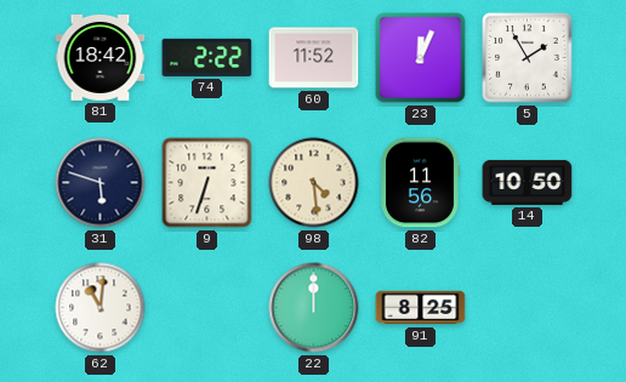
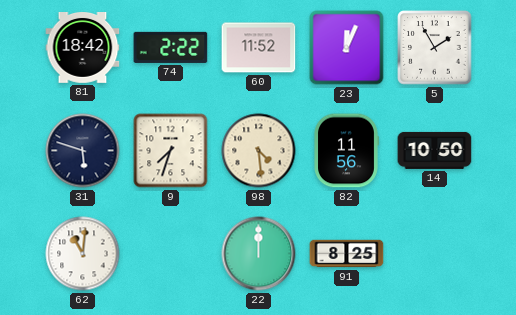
9: 6:33 -> 7:33 (171, 151)
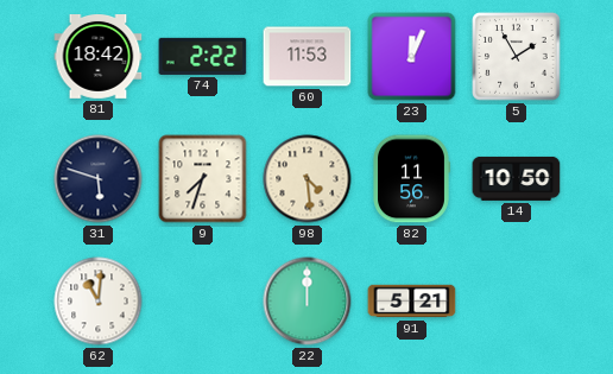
60: 11:52 -> 11:53 (308, 57)
91: 8:25 -> 5:21 (412, 302)
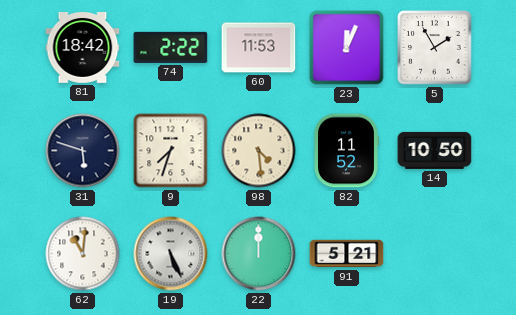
82: 11:56 -> 11:52 (346, 151)
19: none -> 5:26 (171, 254)
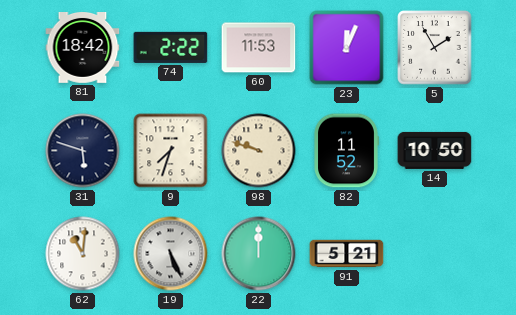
98: 4:29 -> 9:48 (259, 151)
